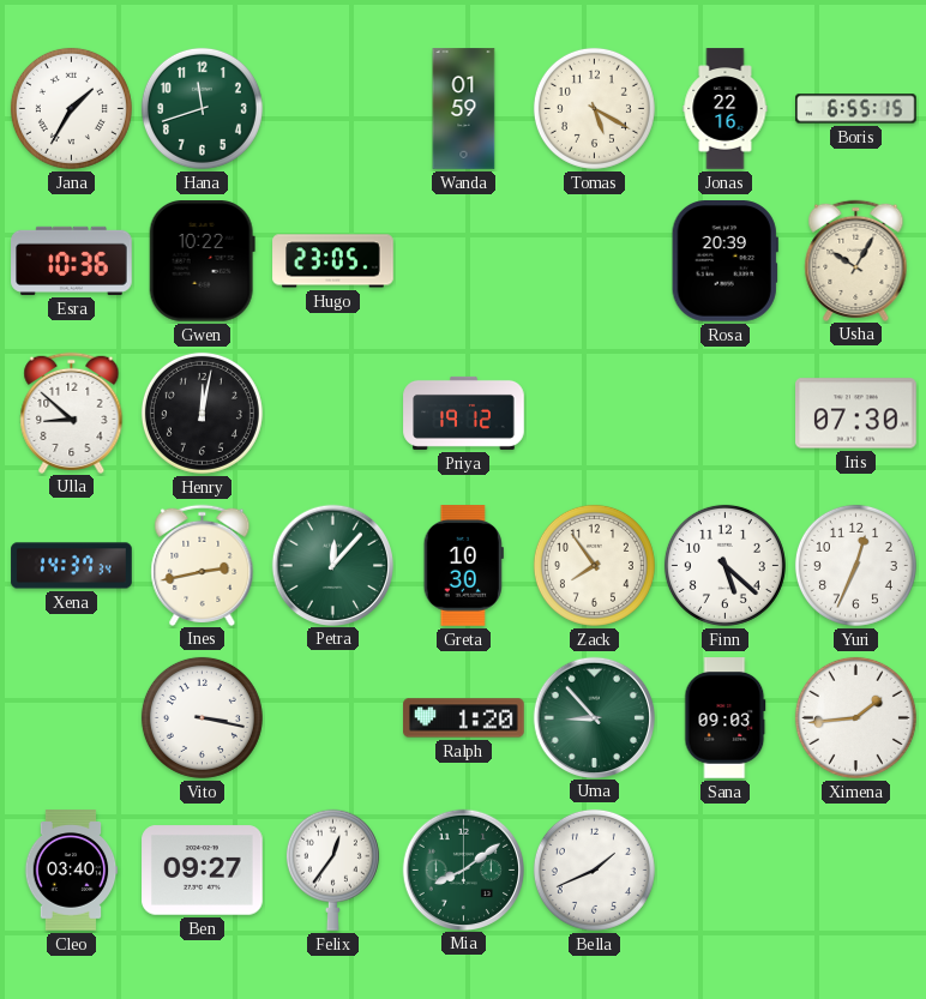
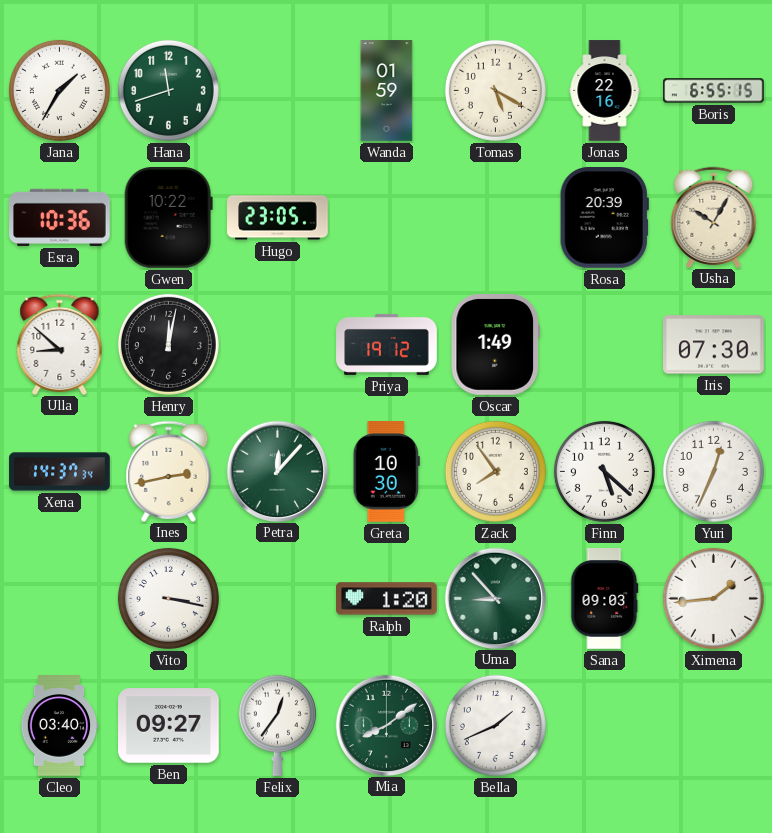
Oscar: none -> 1:49 (495, 345)
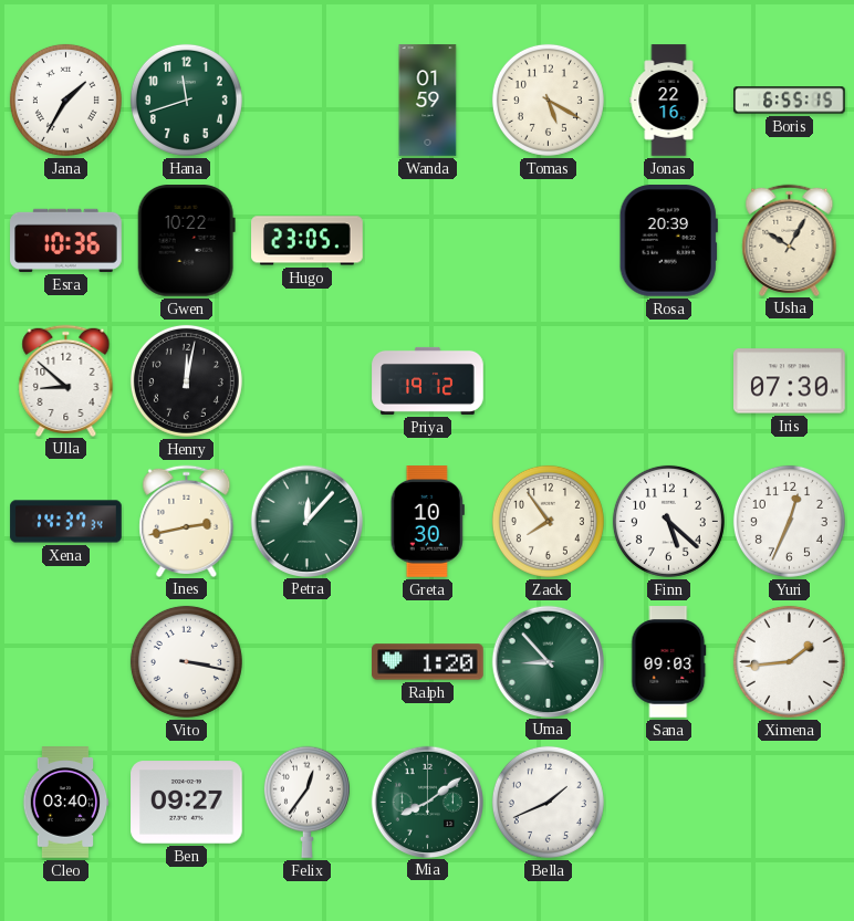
Oscar: 1:49 -> none (495, 345)
